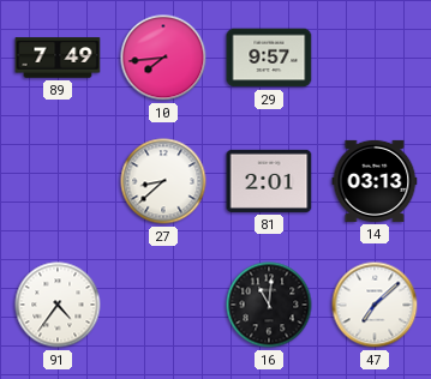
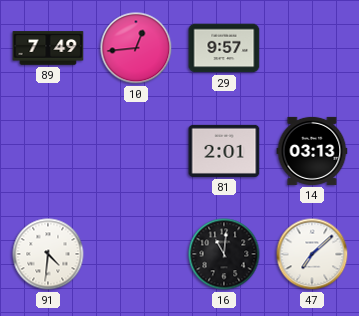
10: 7:44 -> 12:44 (136, 48)
27: 8:38 -> none (163, 181)
91: 4:36 -> 4:31 (48, 254)
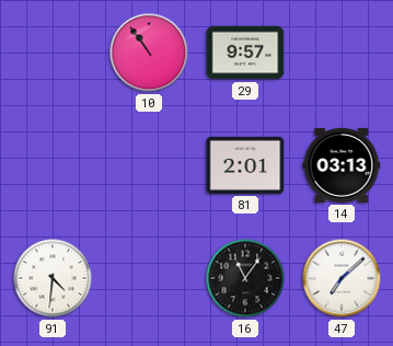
89: 7:49 -> none (48, 48)
10: 12:44 -> 10:54 (149, 53)
16: 11:01 -> 11:06 (245, 278)
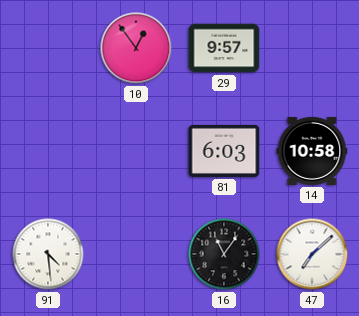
10: 10:54 -> 12:54 (136, 48)
81: 2:01 -> 6:03 (224, 151)
14: 03:13 -> 10:58 (312, 151)
91: 4:31 -> 4:29 (48, 254)
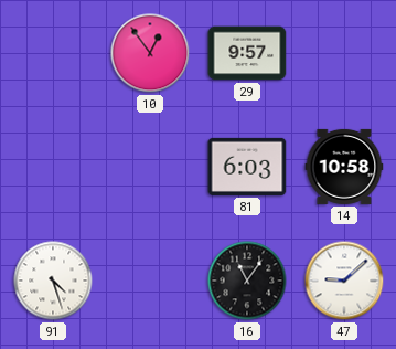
91: 4:29 -> 4:27 (53, 281)
47: 7:08 -> 9:08 (344, 281)
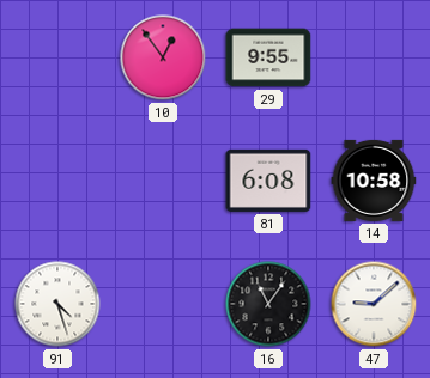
29: 9:57 -> 9:55 (268, 57)
81: 6:03 -> 6:08 (268, 181)
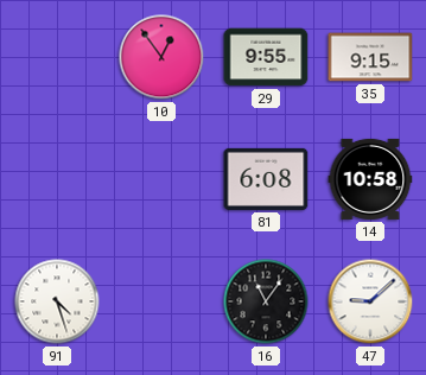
35: none -> 9:15 (370, 57)
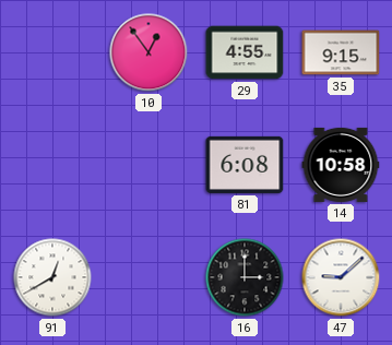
29: 9:55 -> 4:55 (245, 52)
91: 4:27 -> 12:40 (52, 277)
16: 11:06 -> 3:00 (245, 277)
